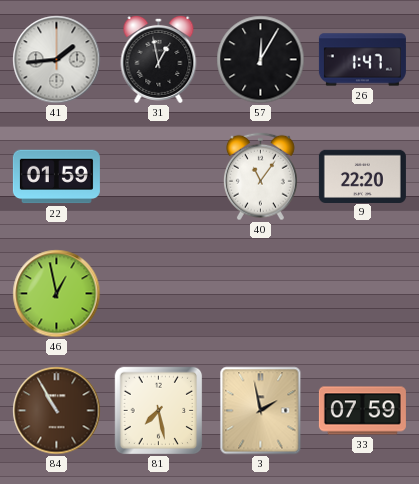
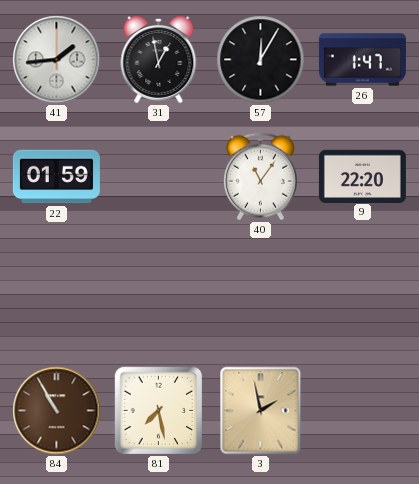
46: 12:58 -> none (57, 294)
33: 07:59 -> none (362, 411)
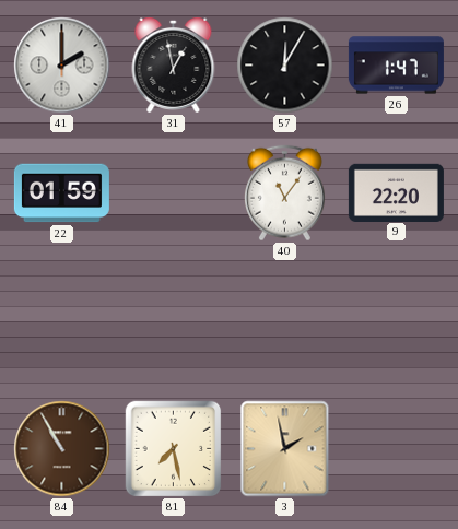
41: 1:44 -> 2:00 (62, 66)
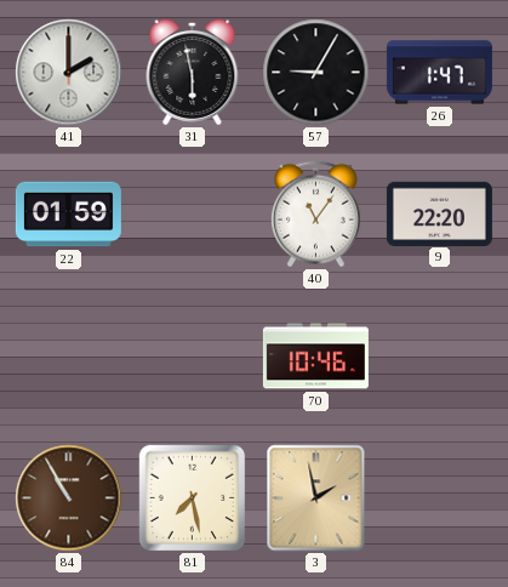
31: 12:58 -> 5:58 (193, 72)
57: 12:05 -> 9:05 (316, 73)
70: none -> 10:46 (315, 357)
